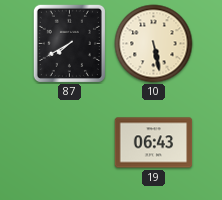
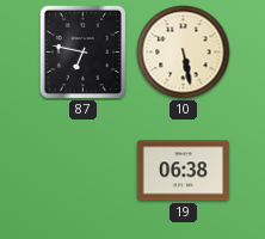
87: 7:40 -> 6:47 (82, 51)
19: 06:43 -> 06:38 (184, 171)
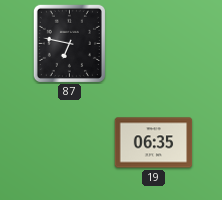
10: 5:28 -> none (184, 53)
19: 06:38 -> 06:35 (154, 143)
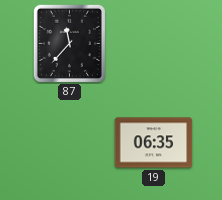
87: 6:47 -> 11:37 (69, 43)
